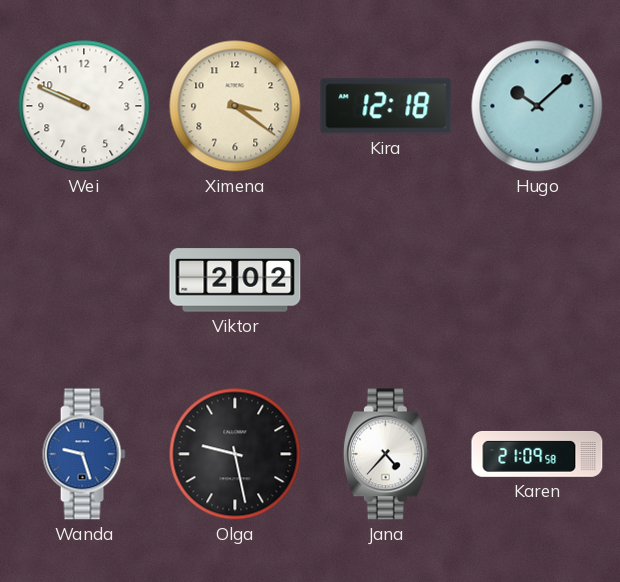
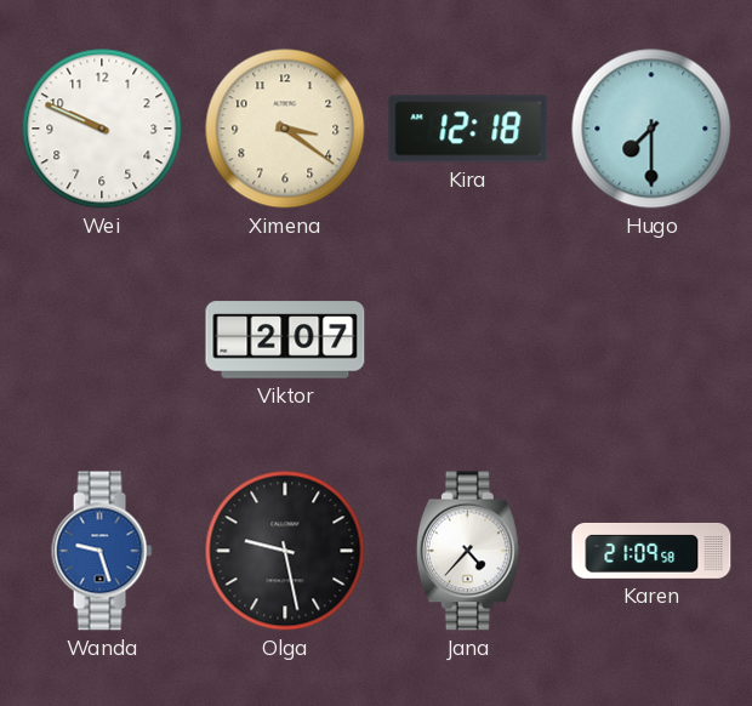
Hugo: 10:08 -> 7:30 (651, 129)
Viktor: 2:02 -> 2:07 (285, 340)
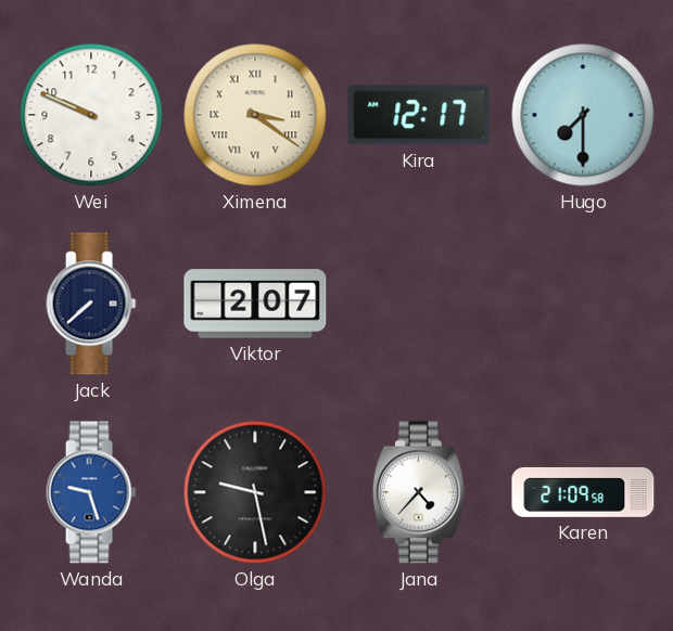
Ximena numerals: Arabic -> Roman (255, 115)
Kira: 12:18 -> 12:17 (419, 115)
Jack: none -> 7:38 (91, 304)
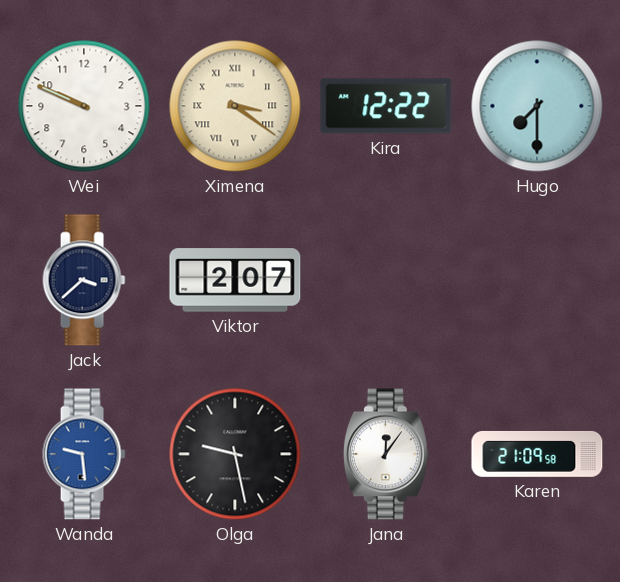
Kira: 12:17 -> 12:22 (386, 106)
Jack: 7:38 -> 3:38 (84, 280)
Wanda: 9:27 -> 9:29 (84, 454)
Jana: 4:37 -> 12:06 (386, 454)
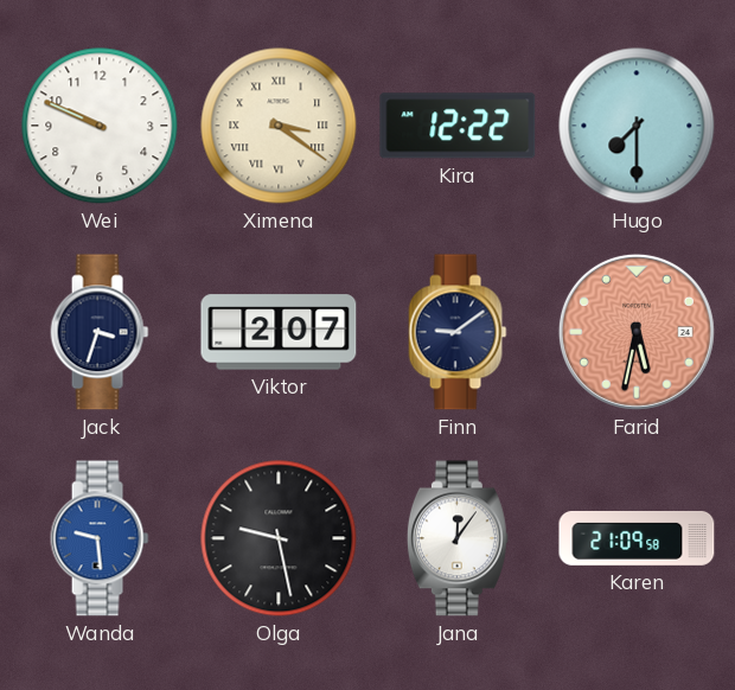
Jack: 3:38 -> 3:33 (100, 332)
Finn: none -> 9:09 (458, 332)
Farid: none -> 5:32 (637, 332)
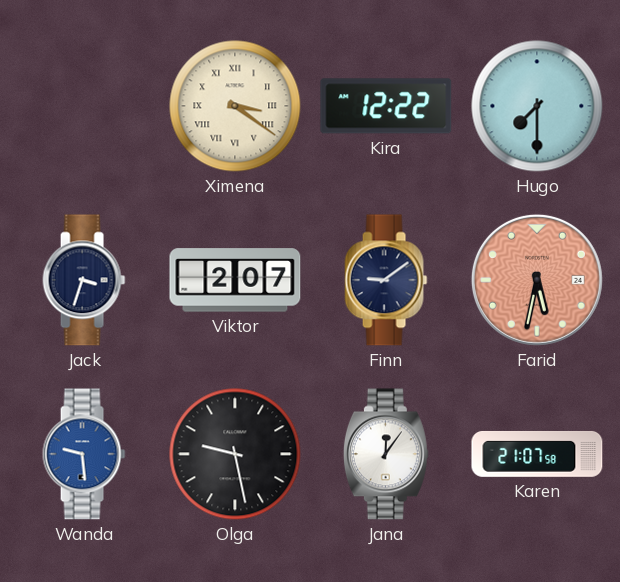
Wei: 9:49 -> none (100, 126)
Karen: 21:09 -> 21:07 (537, 454)
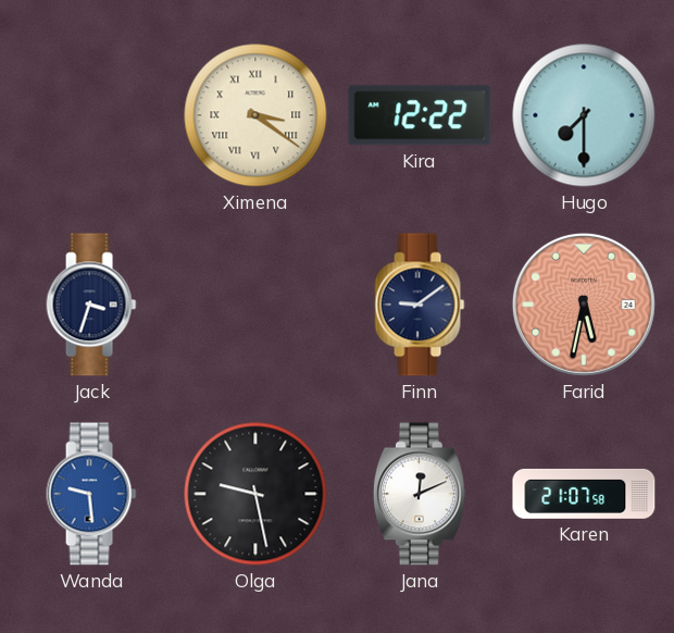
Viktor: 2:07 -> none (235, 280)
Jana: 12:06 -> 12:11 (420, 494)
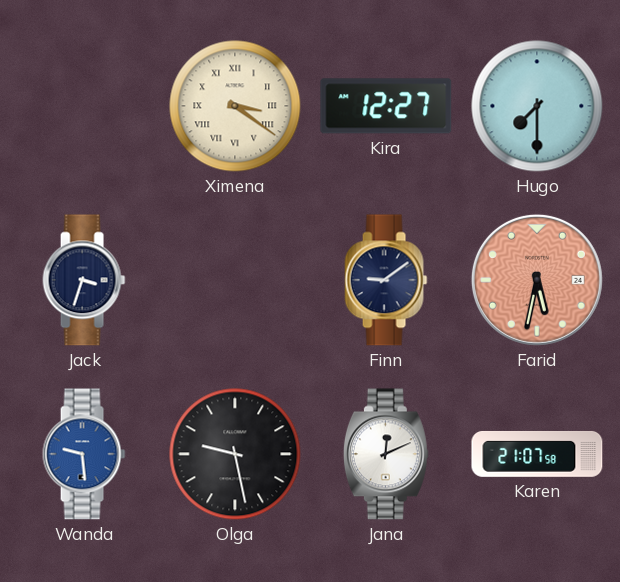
Kira: 12:22 -> 12:27 (386, 106)
